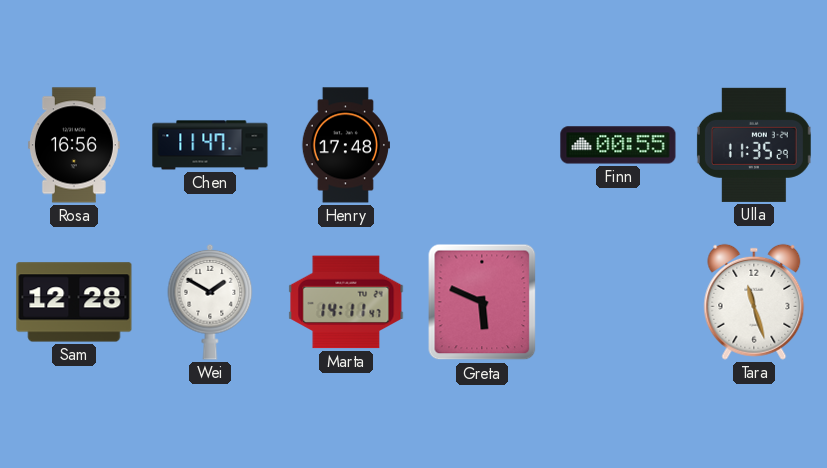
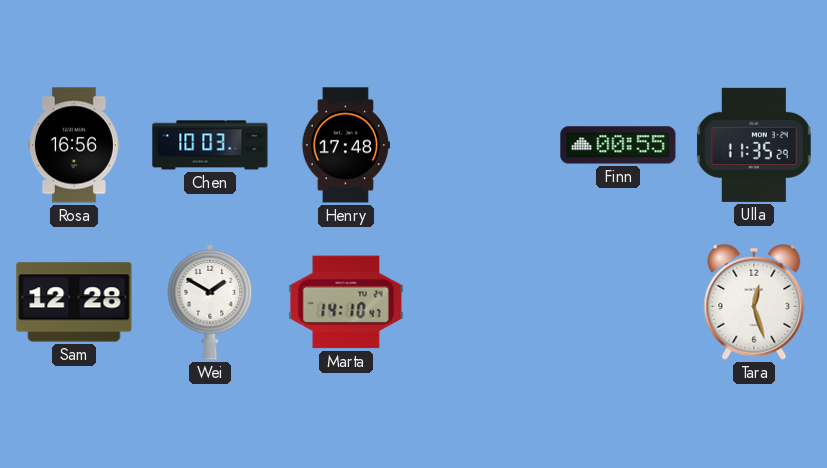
Chen: 11:47 -> 10:03 (210, 145)
Marta: 14:11 -> 14:10 (346, 302)
Greta: 5:49 -> none (482, 302)
Tara: 11:27 -> 12:27 (754, 302)
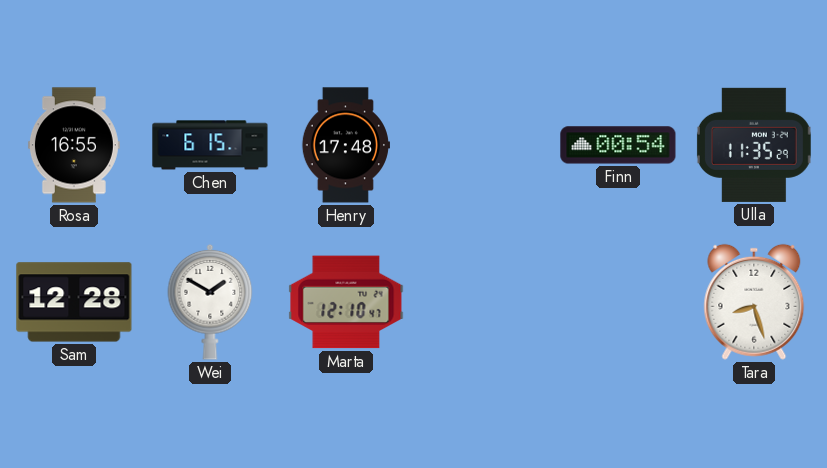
Rosa: 16:56 -> 16:55 (74, 145)
Chen: 10:03 -> 6:15 (210, 145)
Finn: 00:55 -> 00:54 (618, 145)
Marta: 14:10 -> 12:10 (346, 302)
Tara: 12:27 -> 8:27 (754, 302)
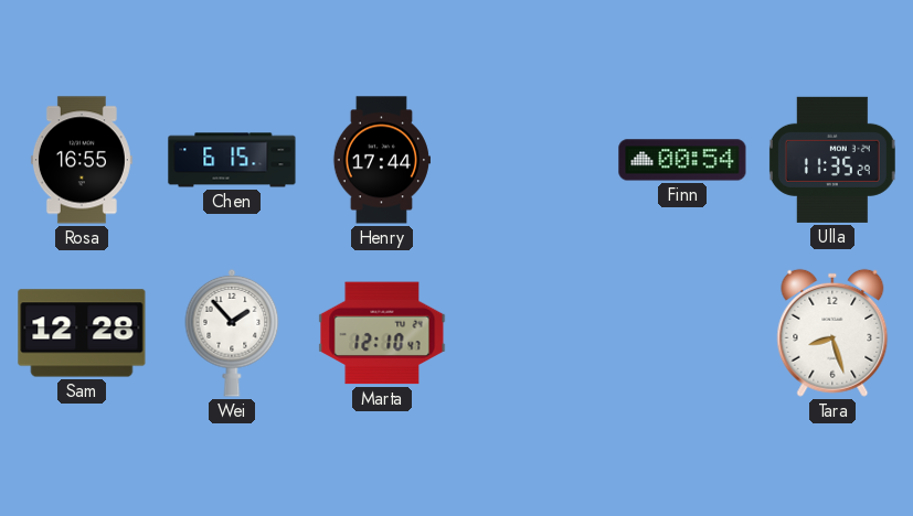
Henry: 17:48 -> 17:44 (381, 160)
Wei: 1:50 -> 1:53 (232, 333)
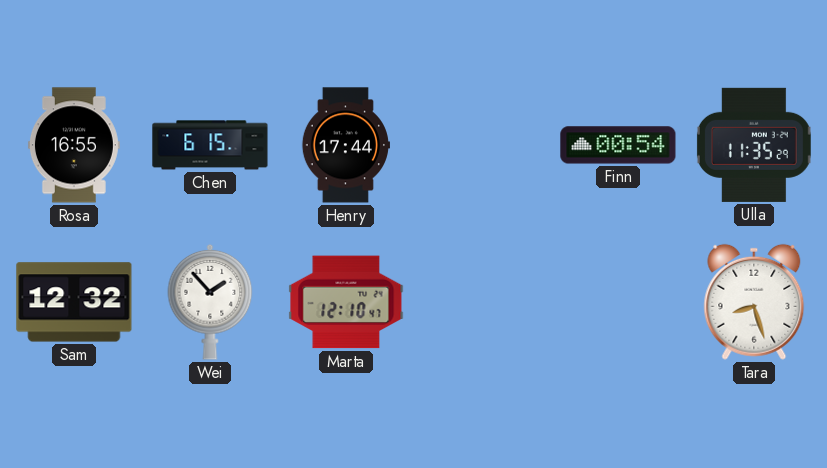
Sam: 12:28 -> 12:32 (74, 302)
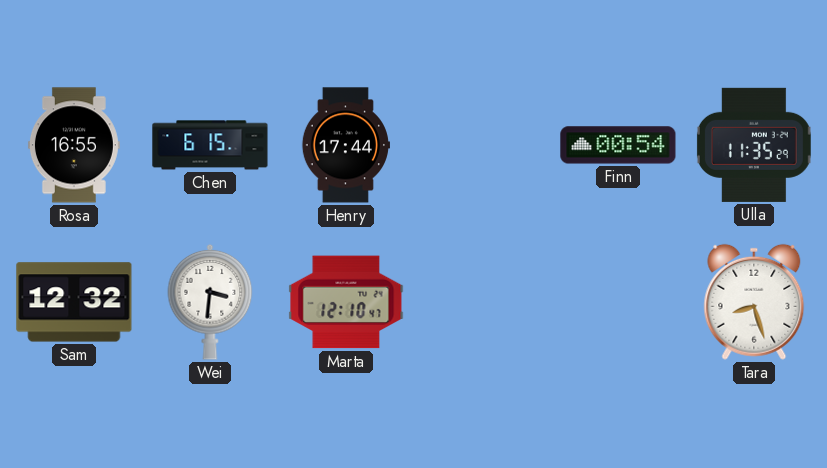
Wei: 1:53 -> 3:31 (210, 302)
